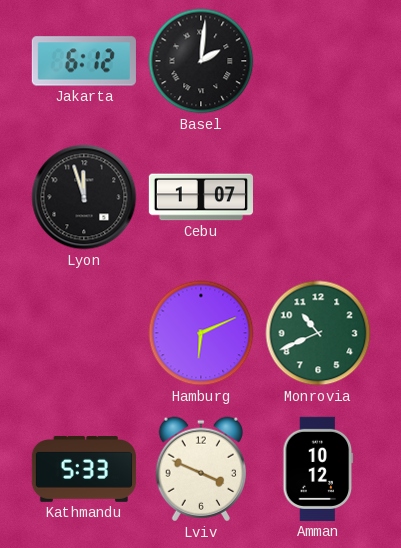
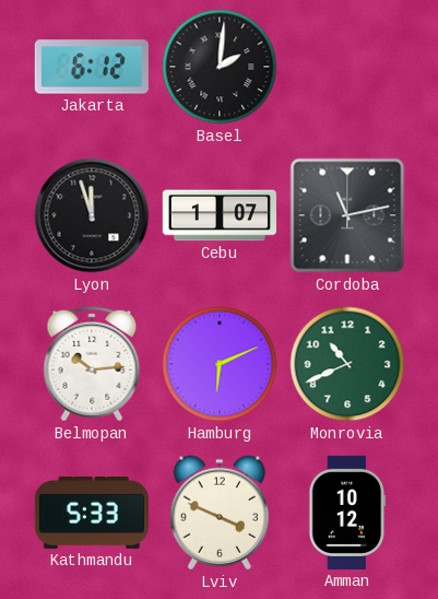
Cordoba: none -> 11:13 (347, 215)
Belmopan: none -> 10:14 (92, 364)
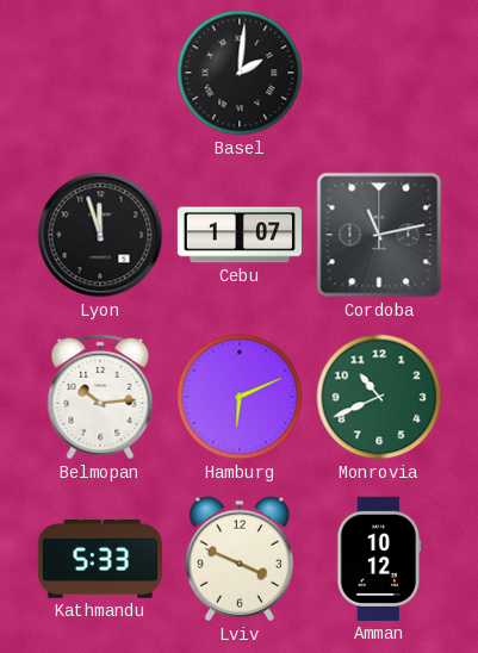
Jakarta: 6:12 -> none (92, 67)
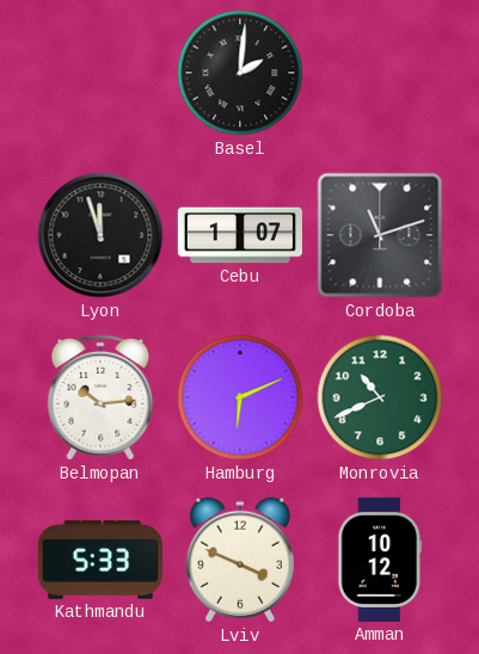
Cordoba: 11:13 -> 11:12 (380, 235)
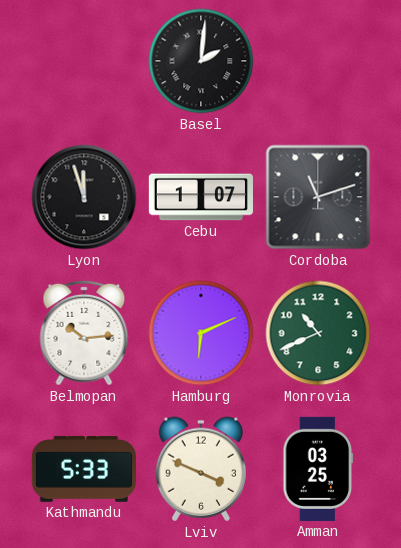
Amman: 10:12 -> 03:25 (318, 469)
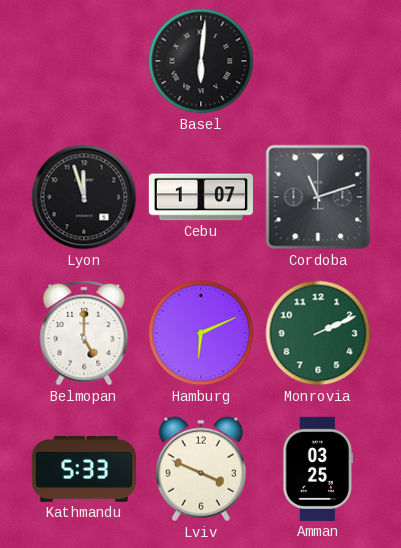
Basel: 2:01 -> 6:01 (201, 61)
Belmopan: 10:14 -> 5:00 (84, 333)
Monrovia: 10:41 -> 2:11 (318, 333)
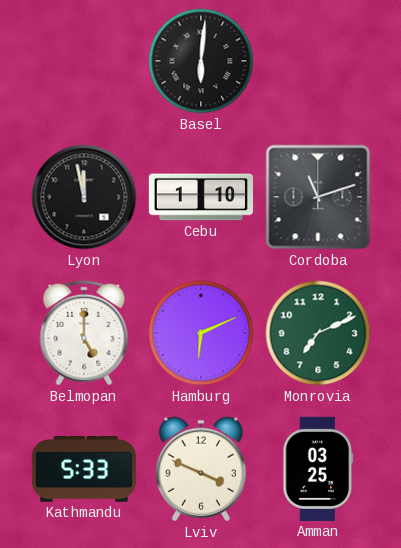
Lyon: 11:57 -> 11:58 (84, 197)
Cebu: 1:07 -> 1:10 (201, 197)
Monrovia: 2:11 -> 7:11 (318, 333)
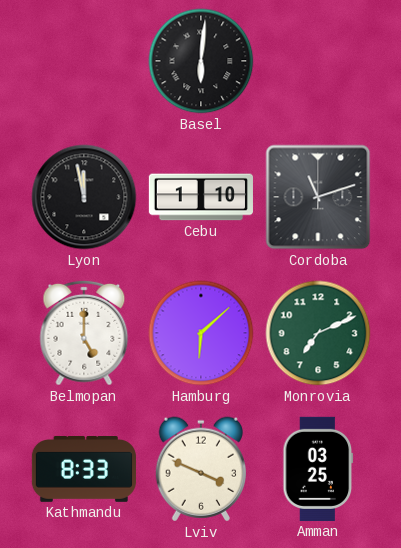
Hamburg: 6:11 -> 6:08 (201, 333)
Kathmandu: 5:33 -> 8:33 (84, 470)
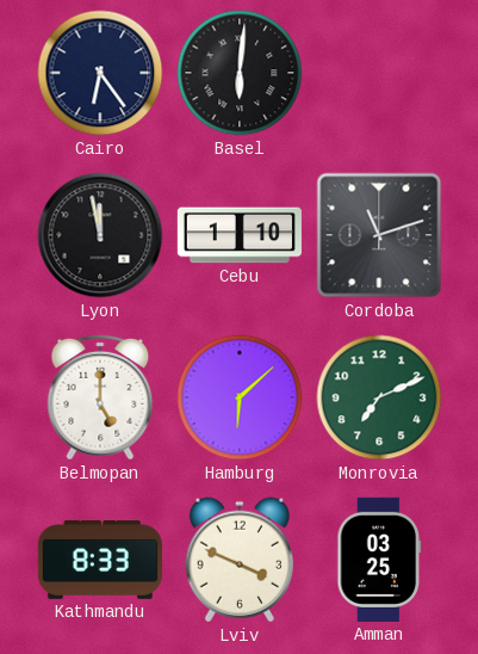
Cairo: none -> 6:24 (100, 73)
